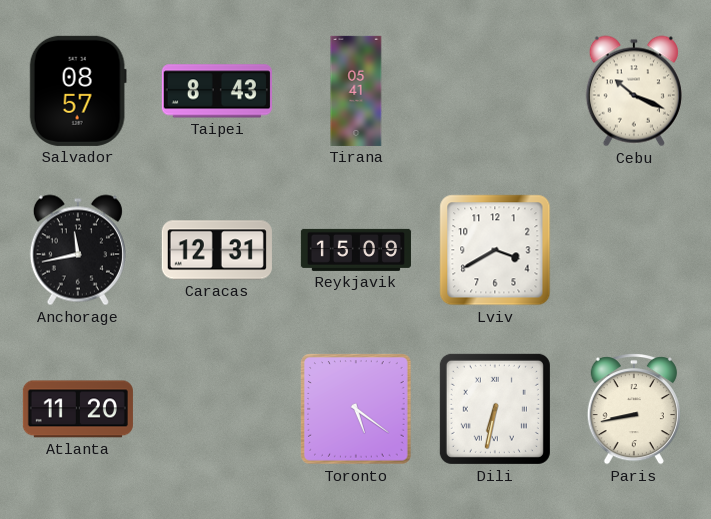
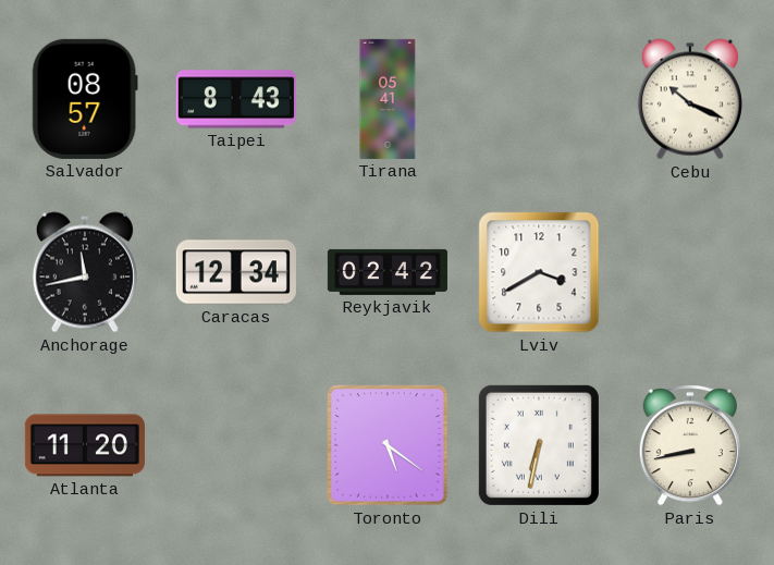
Caracas: 12:31 -> 12:34 (236, 272)
Reykjavik: 15:09 -> 02:42 (388, 272)
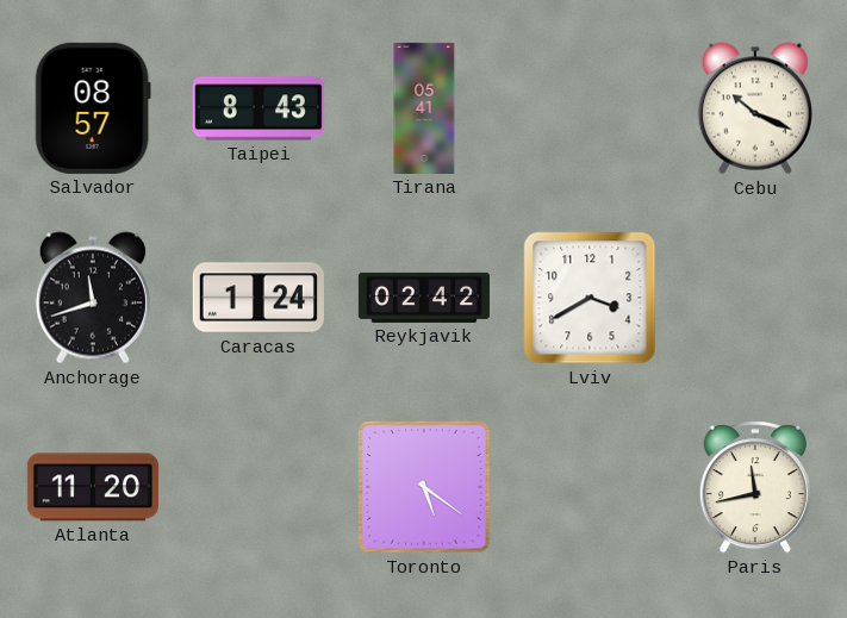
Anchorage: 11:43 -> 11:42 (93, 298)
Caracas: 12:34 -> 1:24 (259, 298)
Dili: 6:32 -> none (539, 445)
Paris: 8:43 -> 11:43 (755, 487)
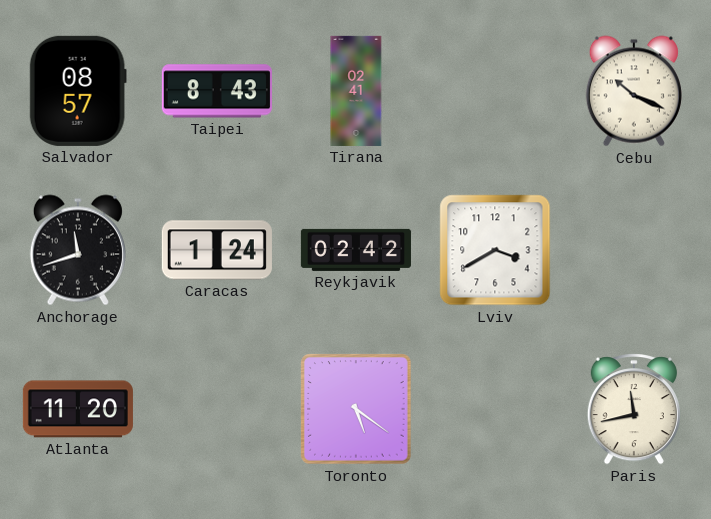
Tirana: 05:41 -> 02:41 (356, 91)
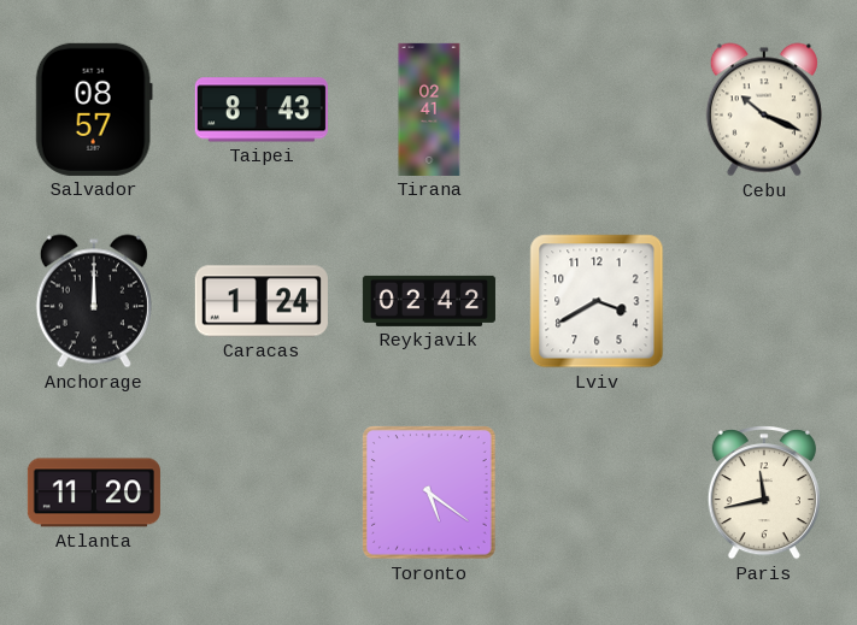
Anchorage: 11:42 -> 12:00 (94, 301)
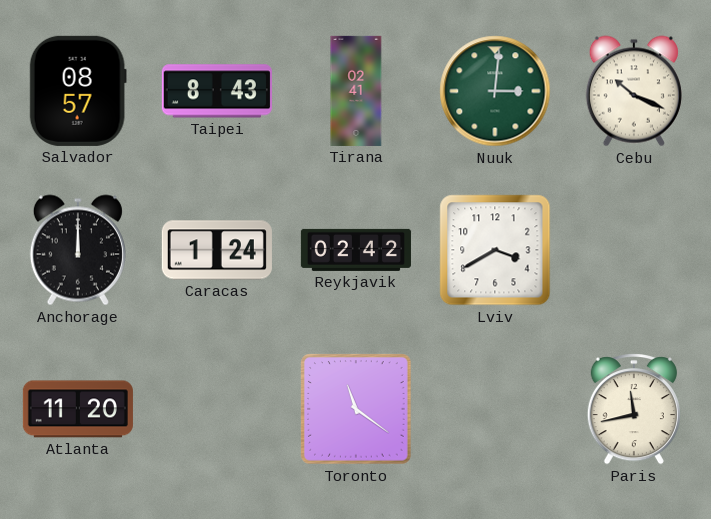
Nuuk: none -> 3:01 (495, 91)
Toronto: 5:21 -> 11:21 (357, 410)
